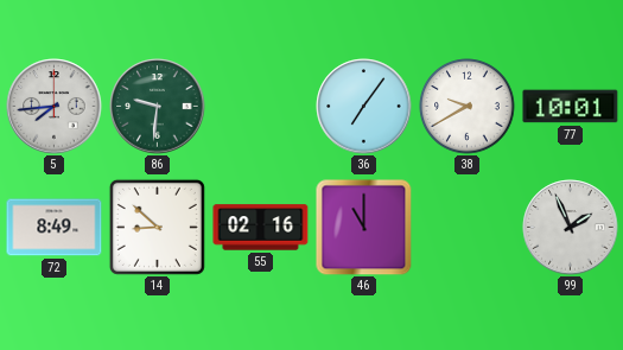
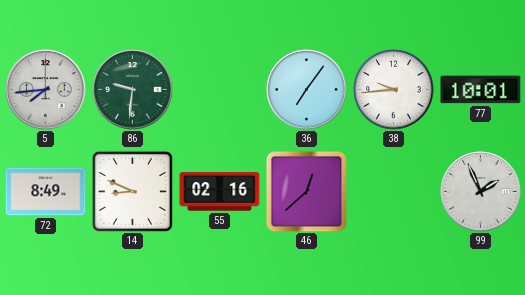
38: 9:40 -> 9:44 (394, 90)
14: 8:52 -> 8:49 (132, 191)
46: 11:00 -> 12:38 (307, 192)
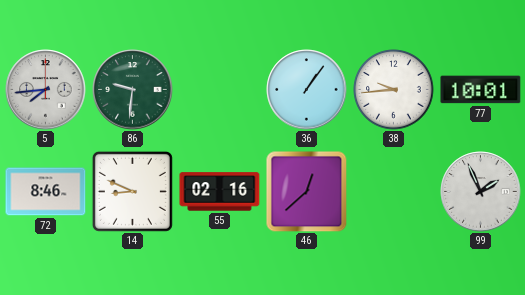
36: 7:06 -> 1:06 (307, 90)
72: 8:49 -> 8:46 (46, 192)
